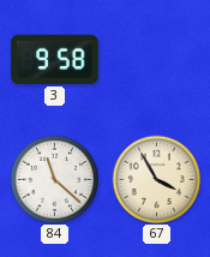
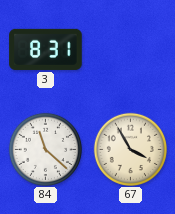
3: 9:58 -> 8:31 (46, 49)
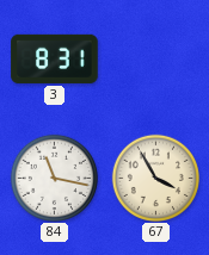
84: 11:22 -> 11:17 (54, 178)
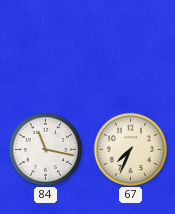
3: 8:31 -> none (55, 58)
67: 3:55 -> 7:34 (130, 149)
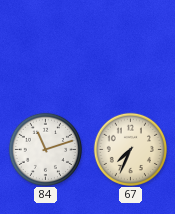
84: 11:17 -> 11:12 (45, 149)
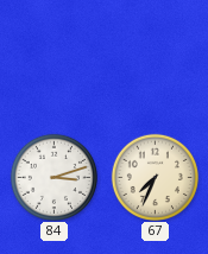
84: 11:12 -> 3:12 (53, 177)
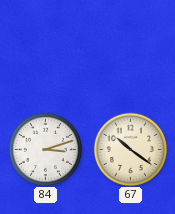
67: 7:34 -> 10:21 (130, 149)
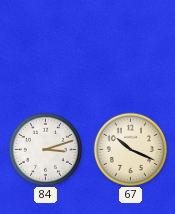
67: 10:21 -> 10:19 (130, 149)
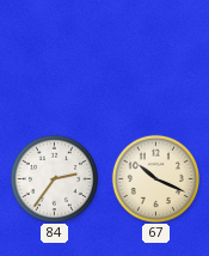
84: 3:12 -> 2:36 (54, 178)
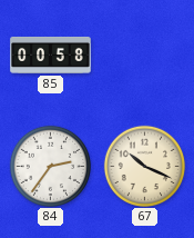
85: none -> 00:58 (51, 54)
